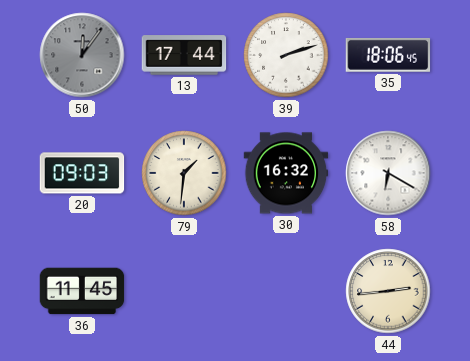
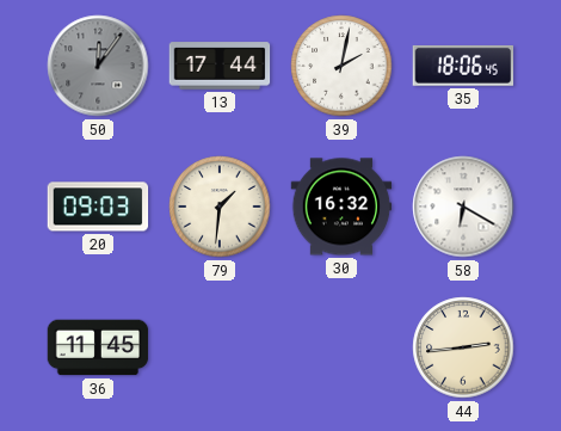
39: 2:12 -> 2:02 (341, 66)
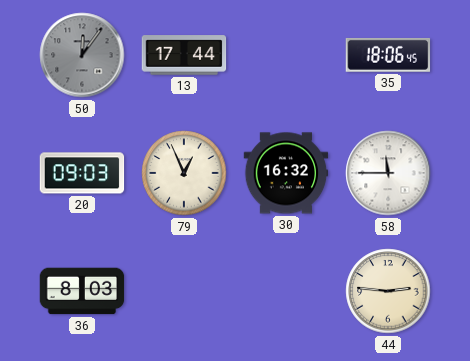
39: 2:02 -> none (341, 66)
79: 1:31 -> 12:56 (184, 173)
58: 6:20 -> 11:45 (388, 173)
36: 11:45 -> 8:03 (82, 291)
44: 2:44 -> 2:46 (388, 291)
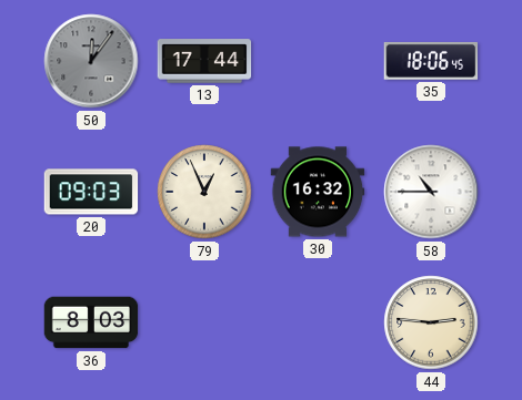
58: 11:45 -> 10:45 (431, 192)
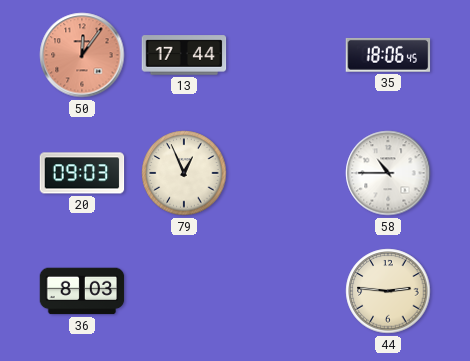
50 dial: grey -> salmon (82, 55)
30: 16:32 -> none (318, 192)
